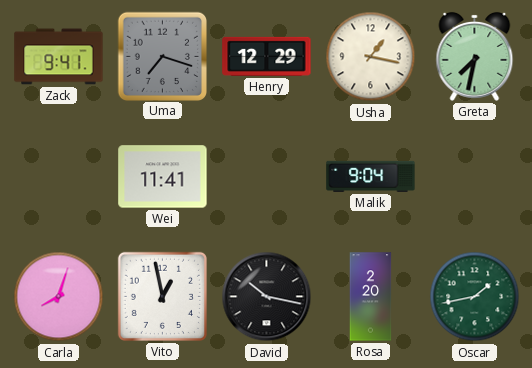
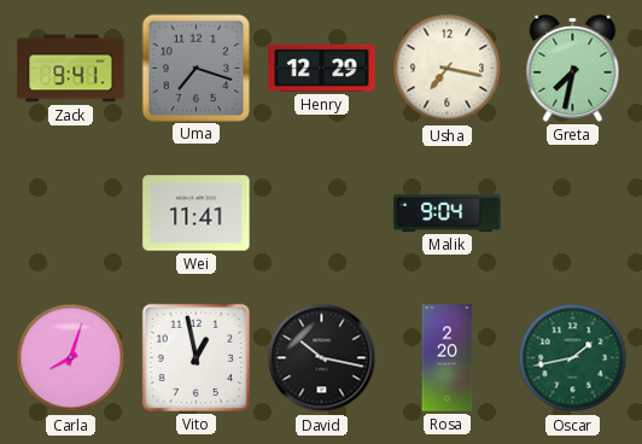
Usha: 1:17 -> 7:17 (448, 69)
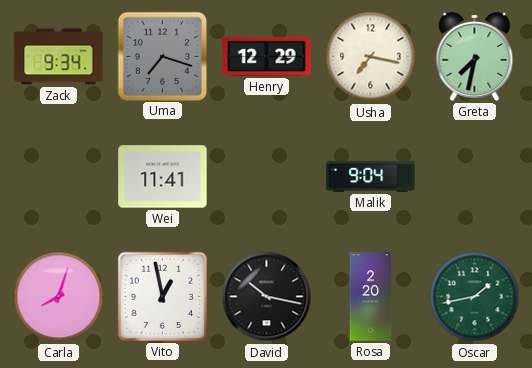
Zack: 9:41 -> 9:34 (59, 57)
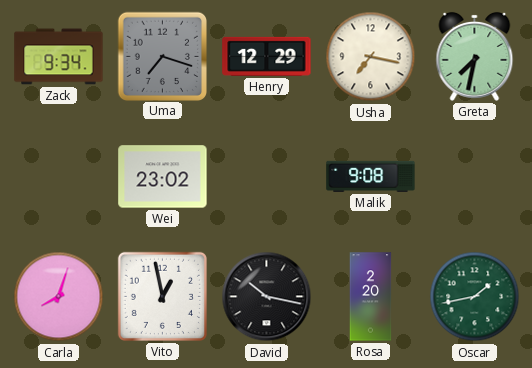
Wei: 11:41 -> 23:02 (163, 177)
Malik: 9:04 -> 9:08 (371, 176)
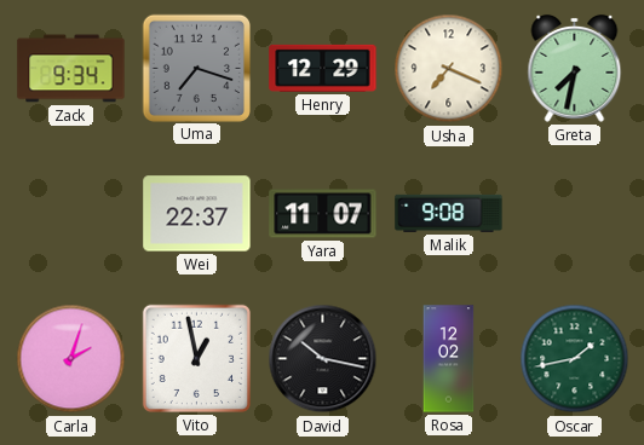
Usha: 7:17 -> 7:19 (449, 69)
Wei: 23:02 -> 22:37 (197, 214)
Yara: none -> 11:07 (323, 214)
Carla: 8:03 -> 2:03 (71, 359)
Rosa: 2:20 -> 12:02 (449, 359)
